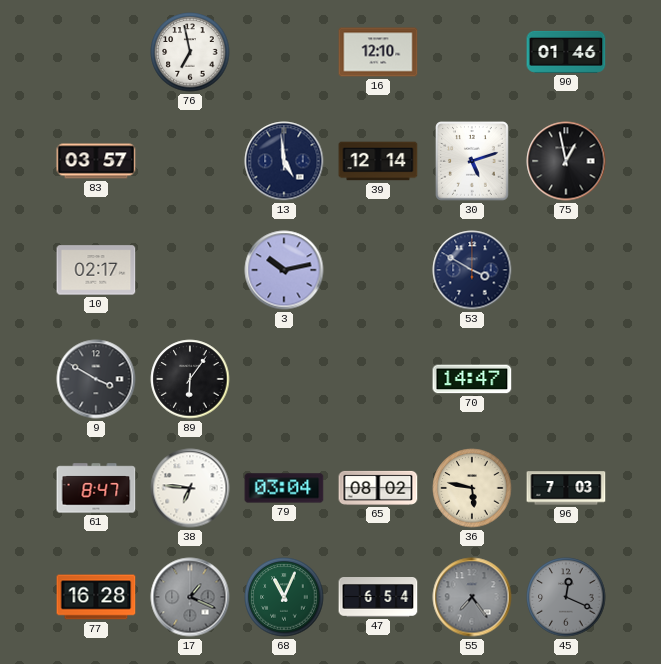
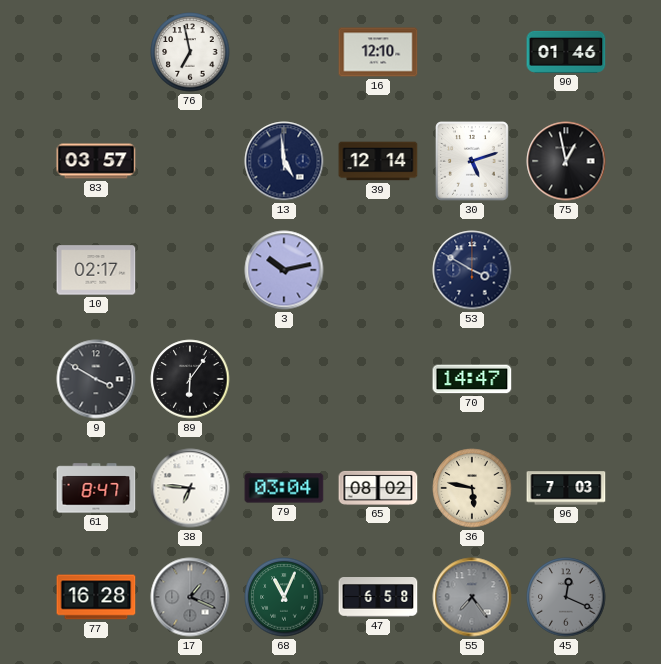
47: 6:54 -> 6:58 (378, 597)
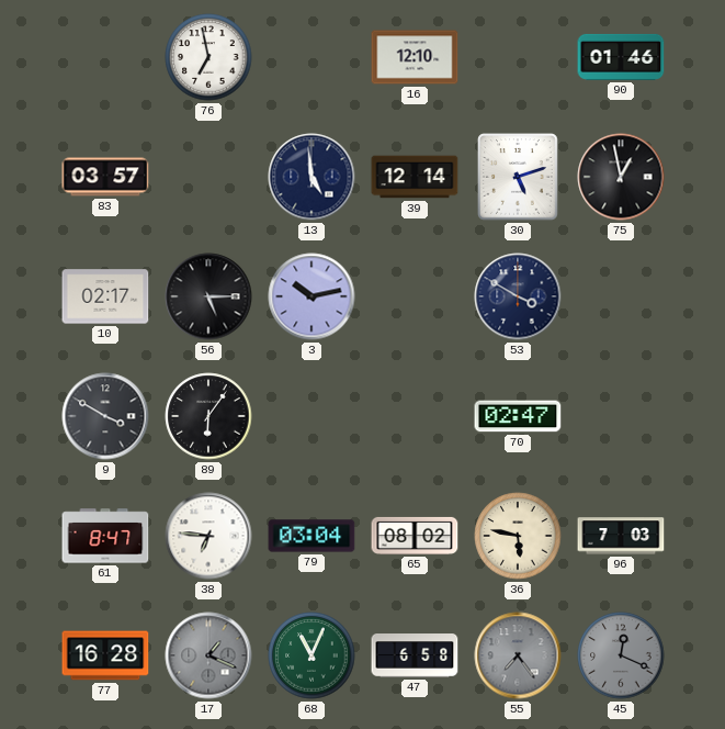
56: none -> 5:15 (208, 296)
70: 14:47 -> 02:47 (518, 416)
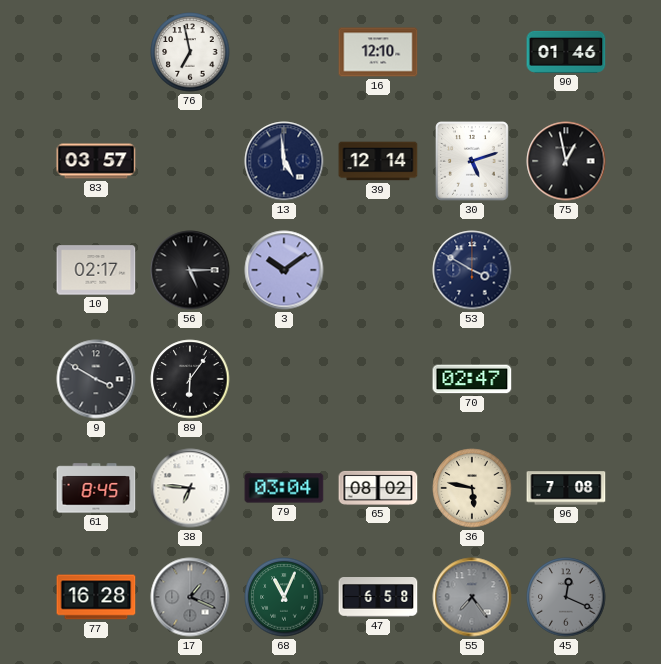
3: 10:13 -> 10:09 (284, 270)
61: 8:47 -> 8:45 (96, 488)
96: 7:03 -> 7:08 (566, 488)
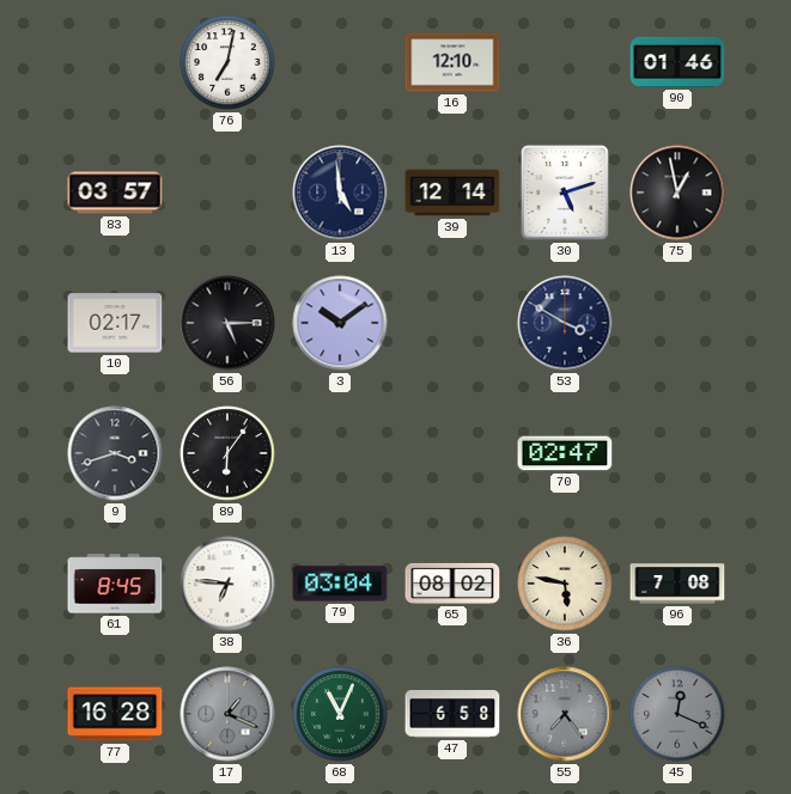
76: 6:58 -> 7:02 (227, 62)
9: 3:50 -> 3:42 (115, 453)
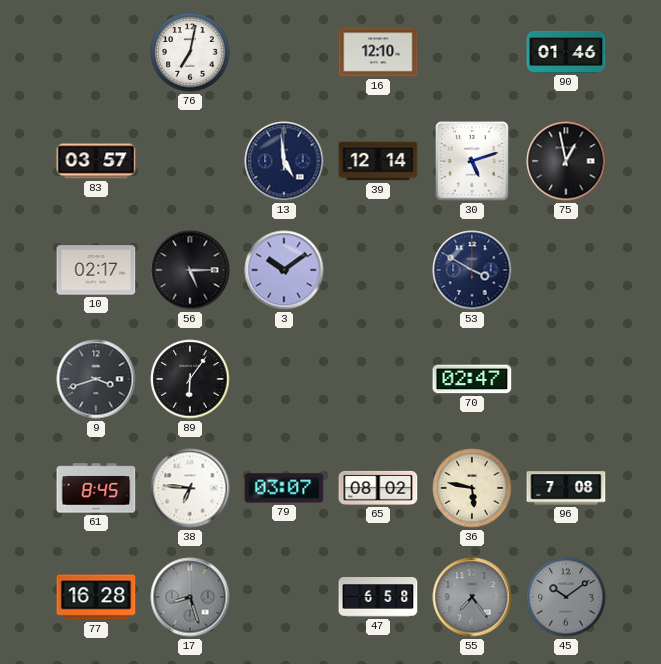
79: 03:04 -> 03:07 (284, 488)
17: 1:19 -> 8:27 (190, 597)
68: 11:04 -> none (340, 714)
45: 12:19 -> 10:09 (566, 597)
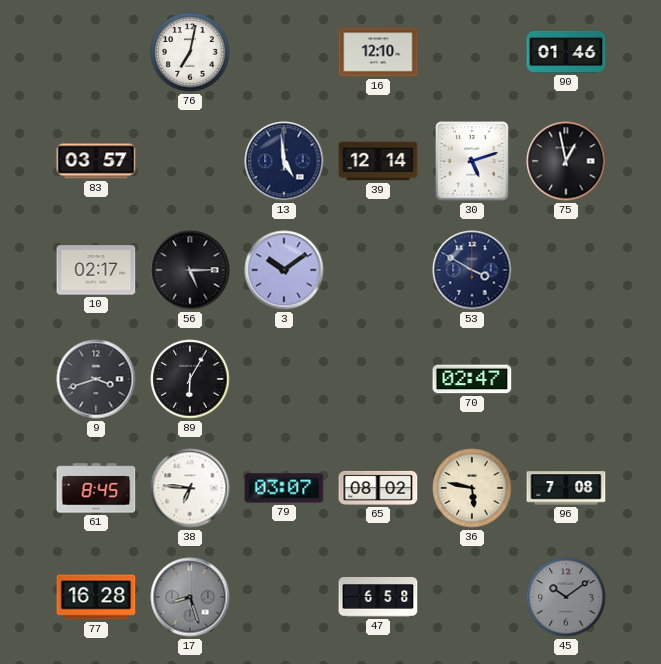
89: 6:06 -> 6:05 (190, 379)
55: 7:24 -> none (472, 597)
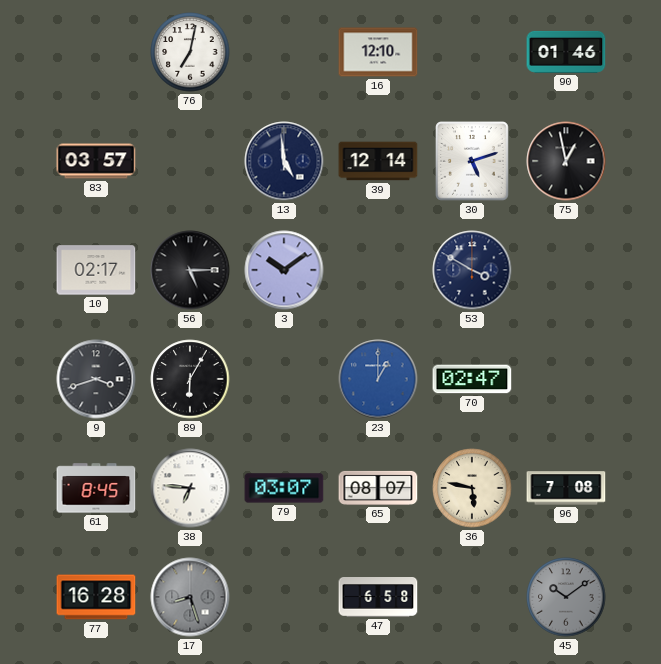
23: none -> 1:00 (378, 379)
65: 08:02 -> 08:07 (378, 488)
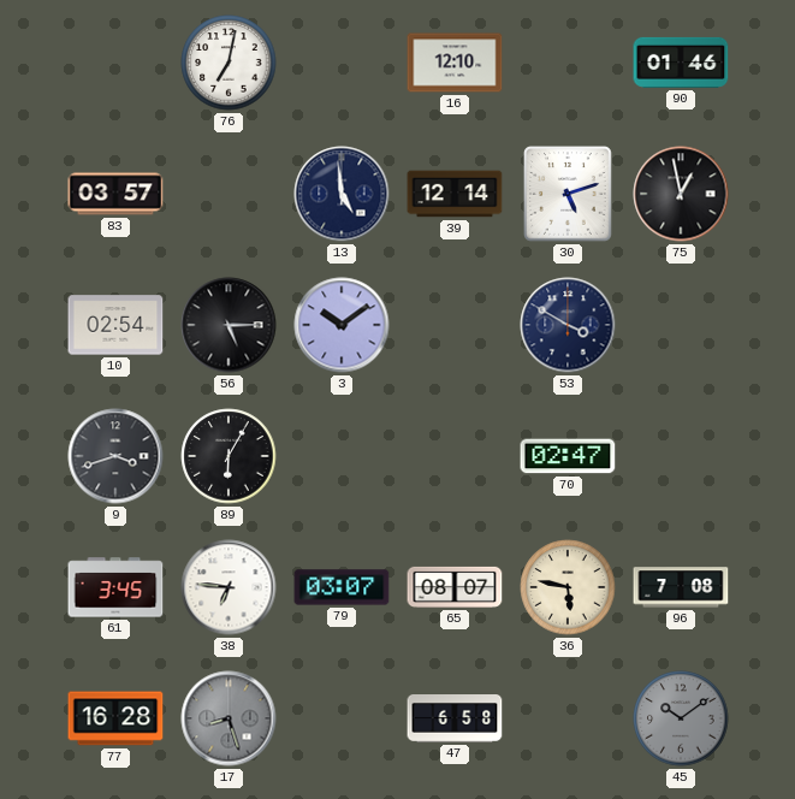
10: 02:17 -> 02:54 (115, 325)
23: 1:00 -> none (378, 379)
61: 8:45 -> 3:45 (115, 587)
